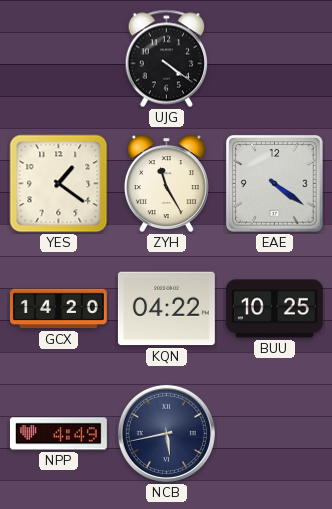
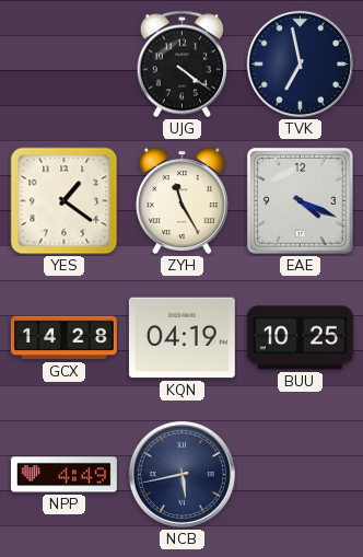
TVK: none -> 6:58 (300, 63)
EAE: 4:21 -> 4:19 (301, 201)
GCX: 14:20 -> 14:28 (63, 338)
KQN: 04:22 -> 04:19 (181, 338)
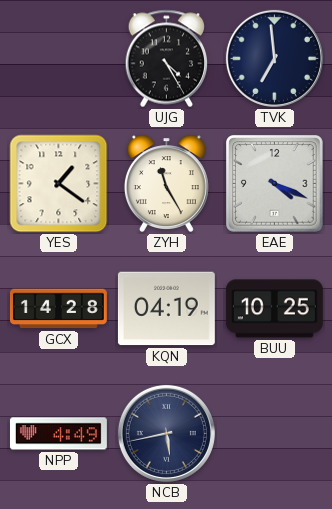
UJG: 4:21 -> 4:25 (166, 59)
TVK: 6:58 -> 6:59 (274, 58)
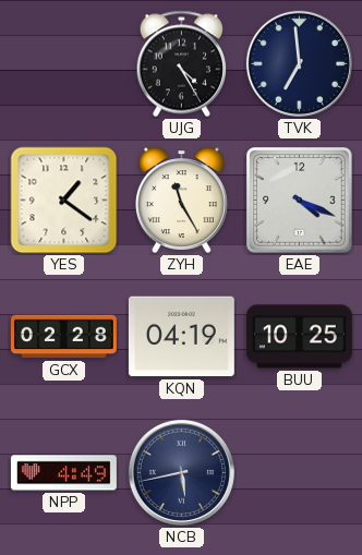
GCX: 14:28 -> 02:28 (63, 337)
